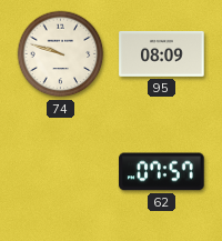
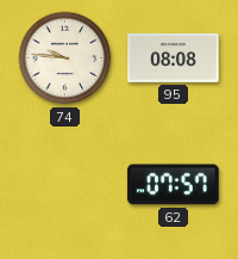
74: 9:48 -> 9:46 (65, 58)
95: 08:09 -> 08:08 (174, 57)
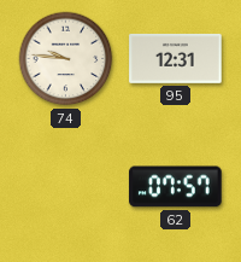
95: 08:08 -> 12:31 (176, 58)
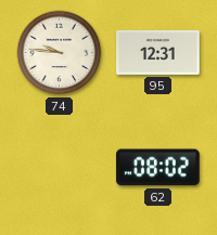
62: 07:57 -> 08:02 (158, 168)
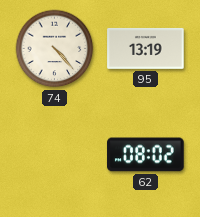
74: 9:46 -> 4:23 (55, 49)
95: 12:31 -> 13:19 (146, 48)
